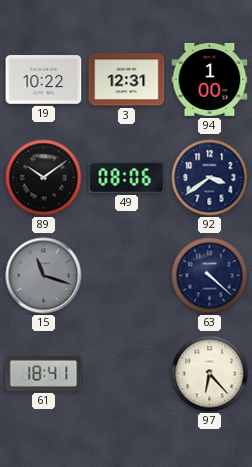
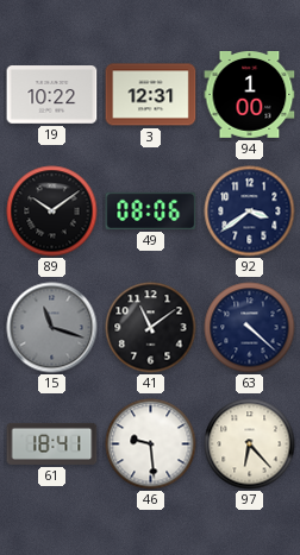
41: none -> 11:09 (151, 328)
46: none -> 9:29 (151, 444)
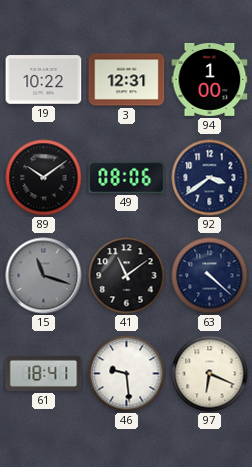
97: 6:23 -> 6:19 (210, 374)
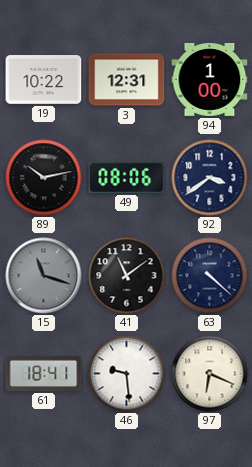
89: 10:09 -> 10:13 (44, 178)
